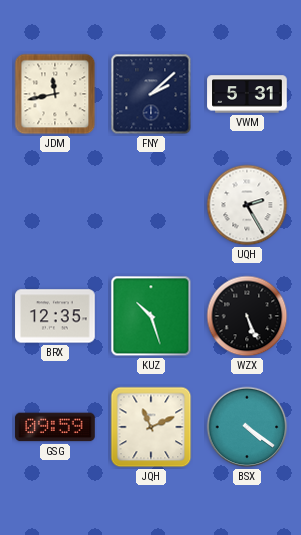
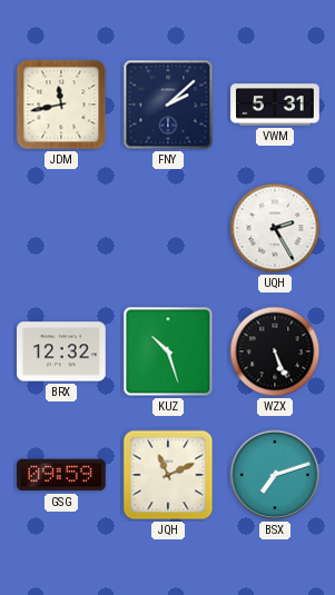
BRX: 12:35 -> 12:32 (61, 351)
BSX: 4:21 -> 7:12 (275, 475)
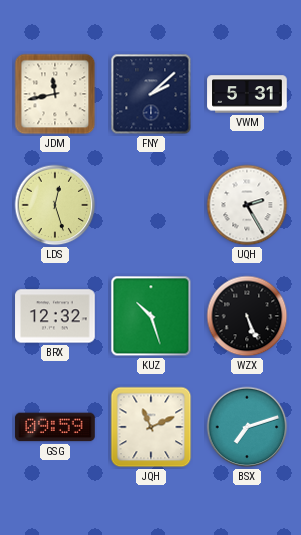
LDS: none -> 12:27 (55, 205)
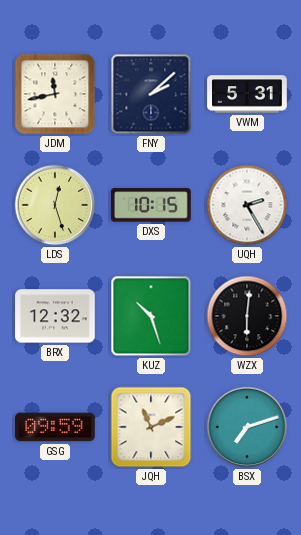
DXS: none -> 10:15 (151, 205)
WZX: 5:26 -> 6:01 (247, 316)
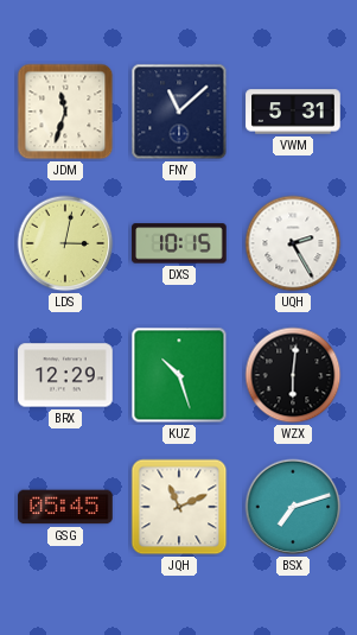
JDM: 11:43 -> 11:33 (65, 112)
FNY: 2:08 -> 11:08 (179, 112)
LDS: 12:27 -> 3:02 (65, 243)
BRX: 12:32 -> 12:29 (65, 375)
GSG: 09:59 -> 05:45 (65, 507)
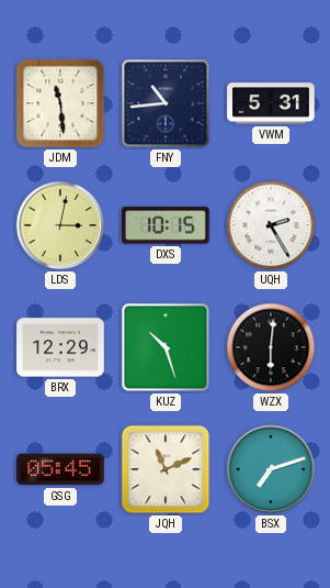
JDM: 11:33 -> 11:29 (60, 103)
FNY: 11:08 -> 10:44 (166, 103)
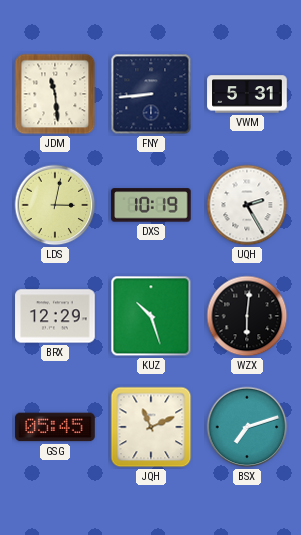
FNY: 10:44 -> 8:44 (151, 94)
DXS: 10:15 -> 10:19 (151, 205)
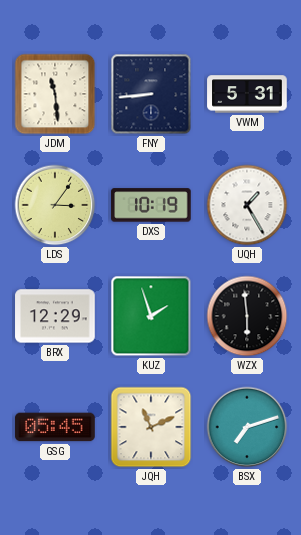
LDS: 3:02 -> 3:06 (55, 205)
UQH: 2:25 -> 1:25 (247, 205)
KUZ: 10:27 -> 1:57 (151, 316)
WZX: 6:01 -> 5:59 (247, 316)
